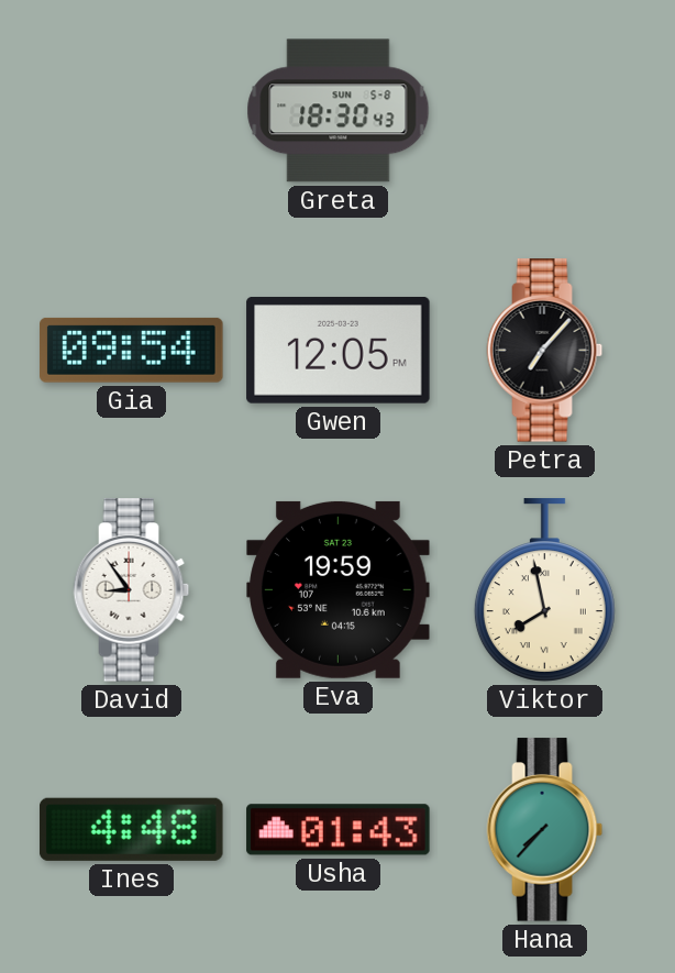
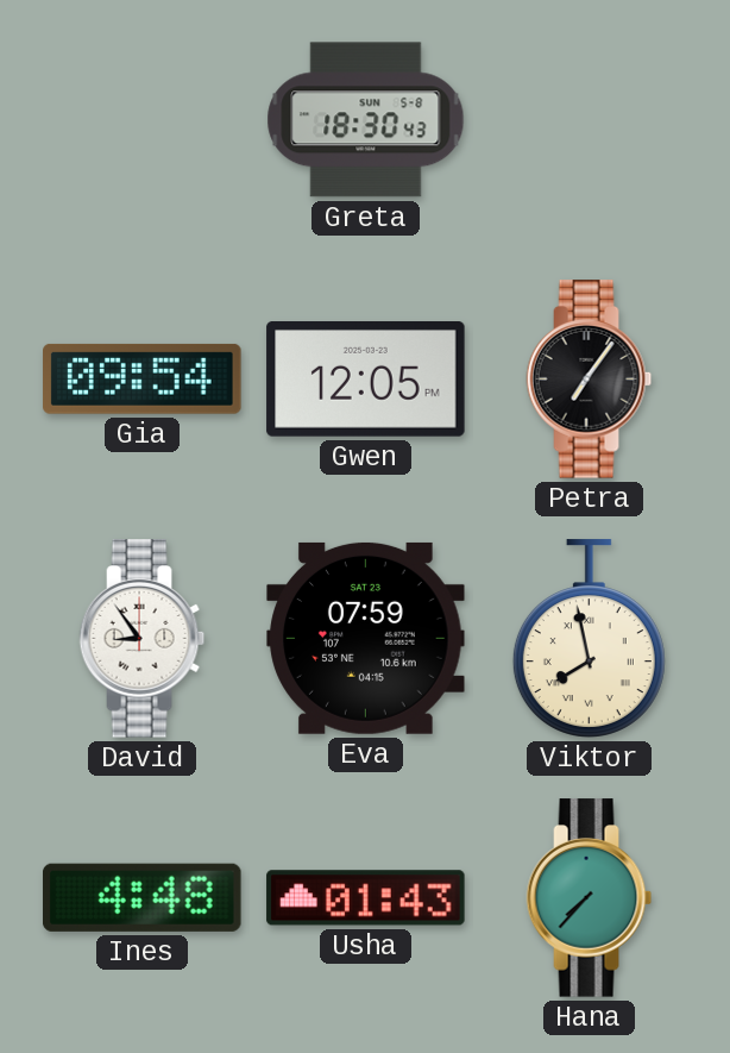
Petra: 7:07 -> 7:06 (590, 380)
Eva: 19:59 -> 07:59 (366, 638)
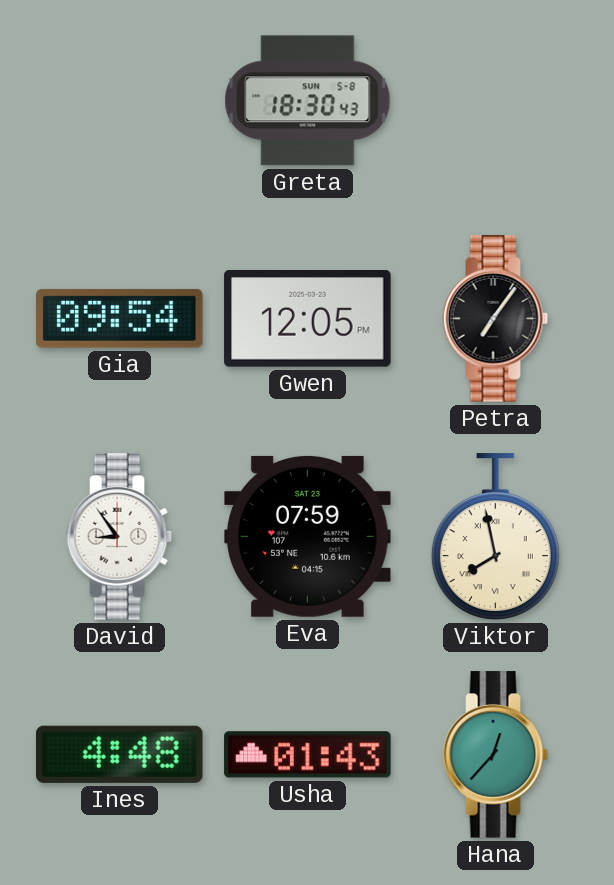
Hana: 7:37 -> 12:37 (496, 755)
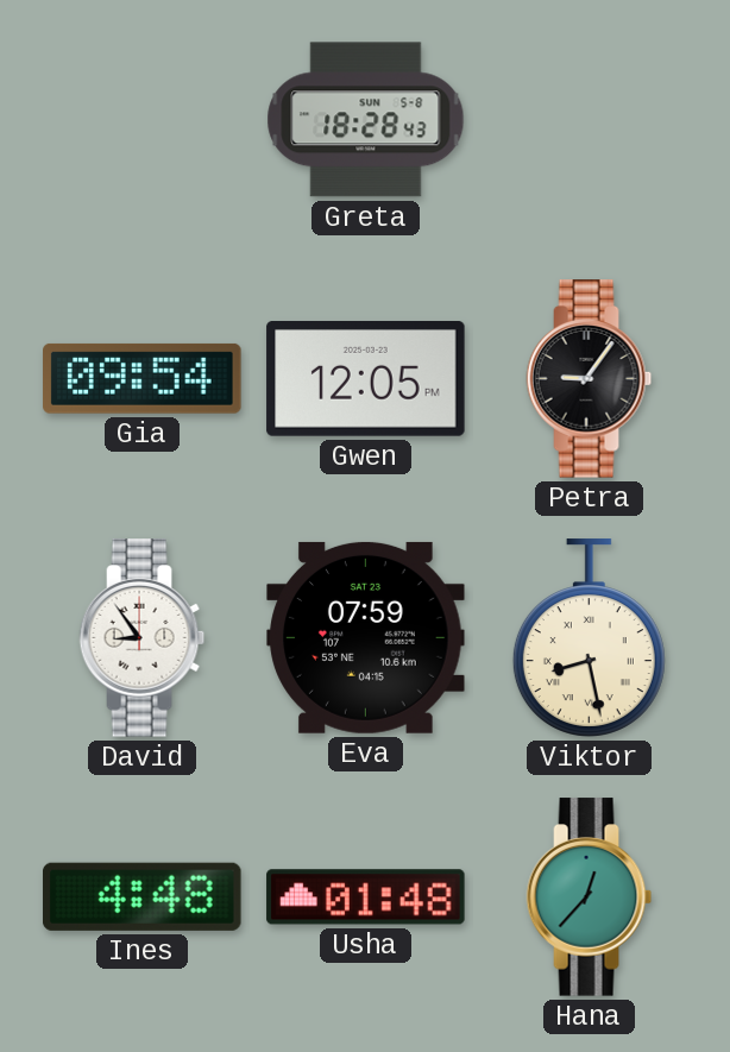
Greta: 18:30 -> 18:28 (366, 120)
Petra: 7:06 -> 9:06 (590, 379)
Viktor: 7:58 -> 8:28 (589, 638)
Usha: 01:43 -> 01:48 (366, 897)
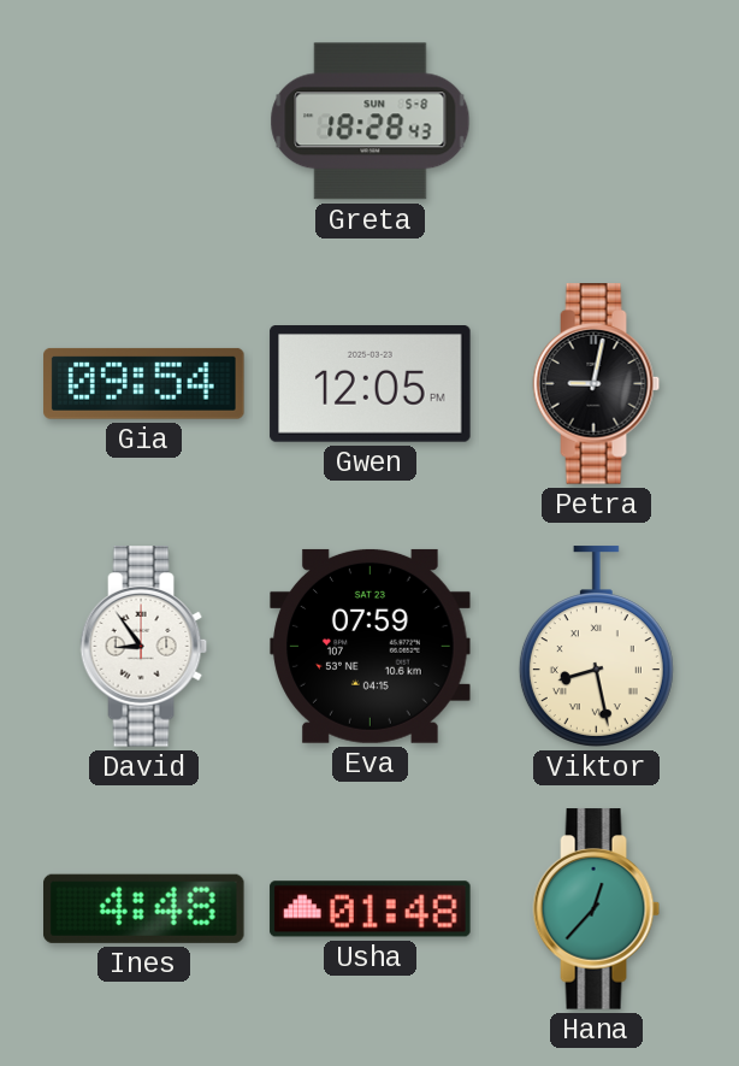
Petra: 9:06 -> 9:02 (597, 384)
